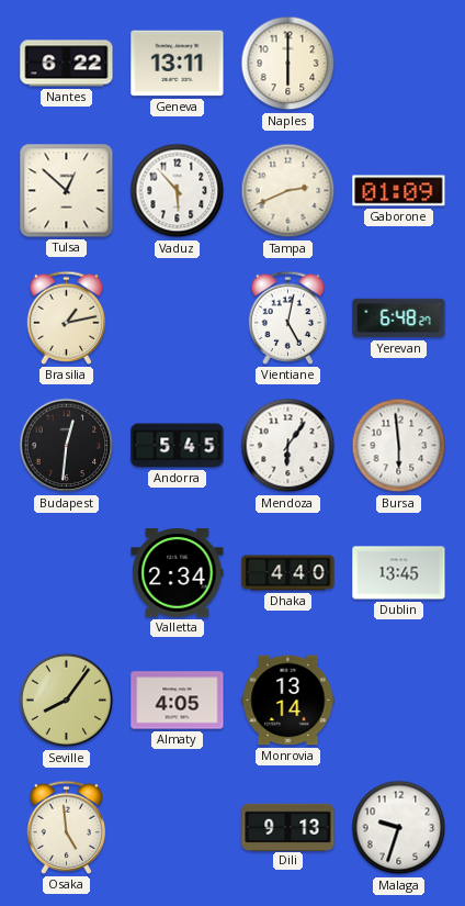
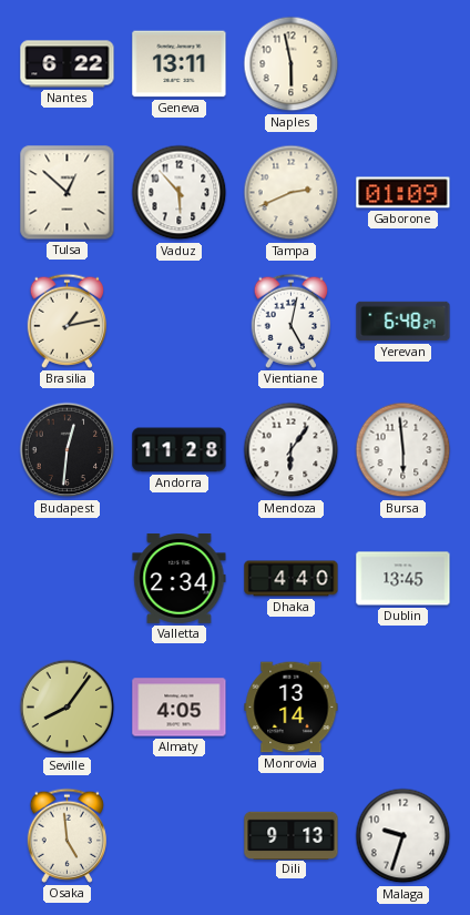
Naples: 6:00 -> 5:58 (292, 64)
Andorra: 5:45 -> 11:28 (180, 450)
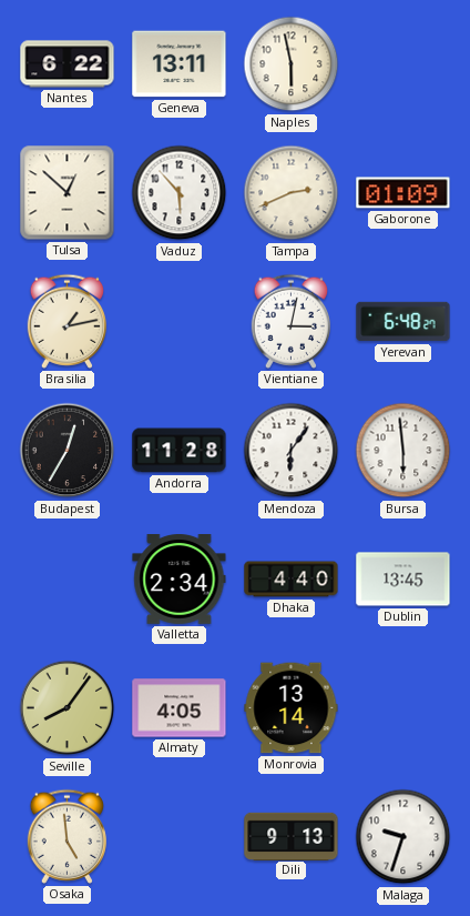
Vientiane: 5:02 -> 3:02 (292, 321)
Budapest: 12:31 -> 12:35 (68, 451)
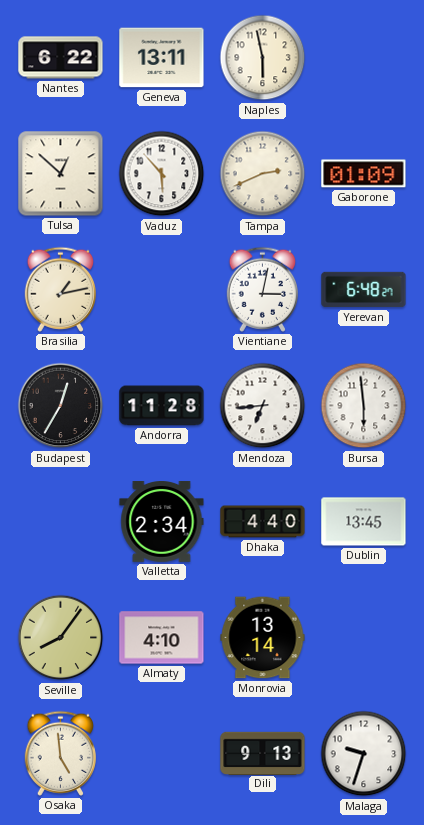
Mendoza: 6:06 -> 6:44 (263, 406)
Almaty: 4:05 -> 4:10 (162, 638)
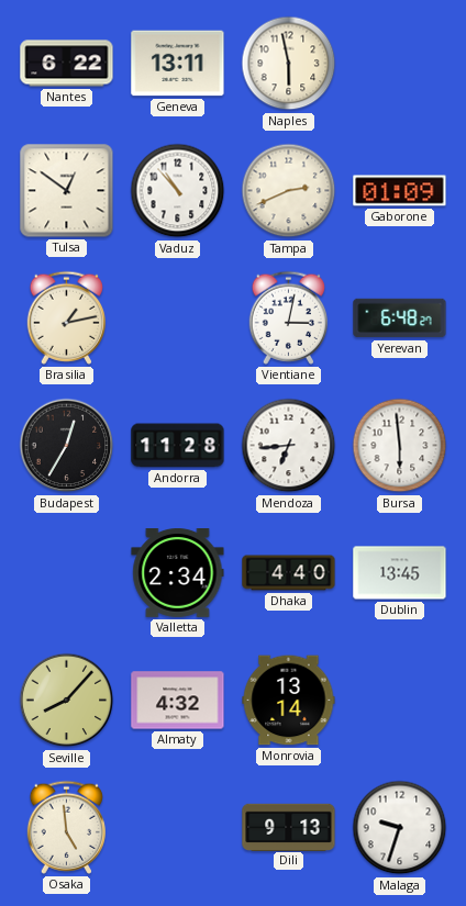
Tulsa: 12:52 -> 12:51 (67, 191)
Vaduz: 5:53 -> 10:53 (178, 191)
Seville: 8:06 -> 8:07 (67, 701)
Almaty: 4:10 -> 4:32 (178, 701)
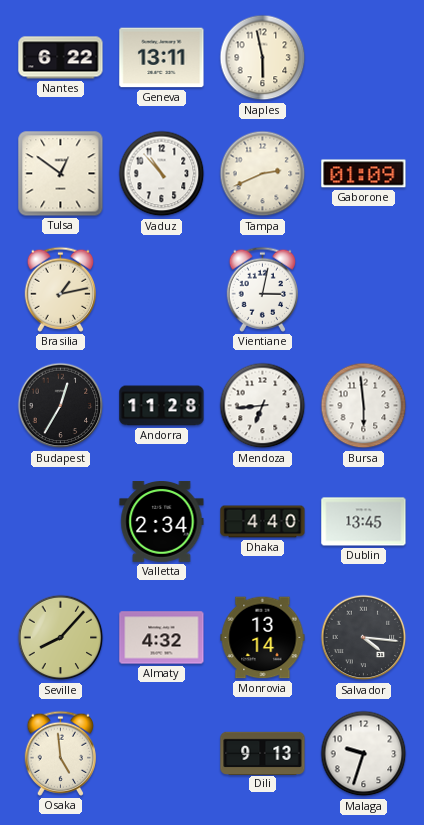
Yerevan: 6:48 -> none (400, 318)
Salvador: none -> 4:16 (364, 638)
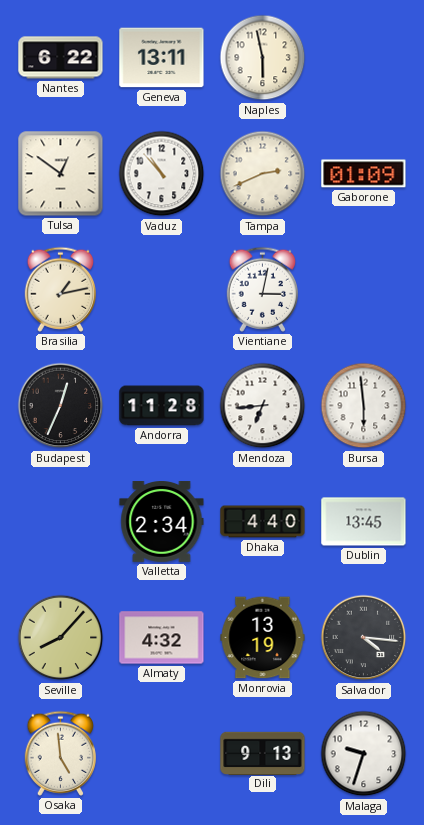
Budapest: 12:35 -> 12:34 (61, 406)
Monrovia: 13:14 -> 13:19 (263, 638)
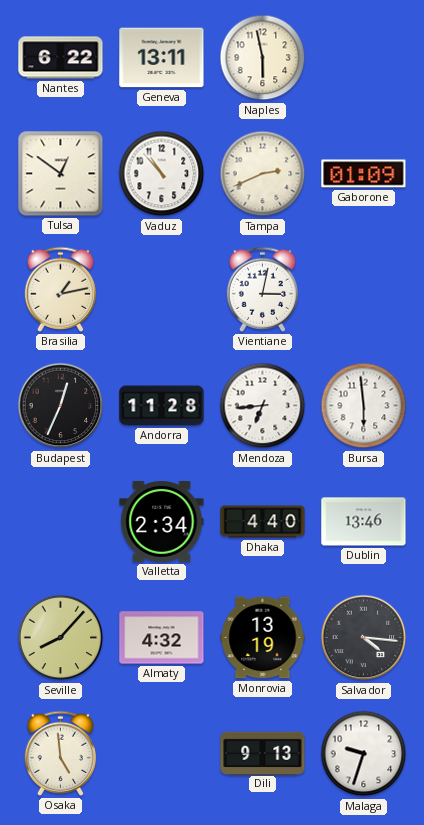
Dublin: 13:45 -> 13:46 (364, 522)
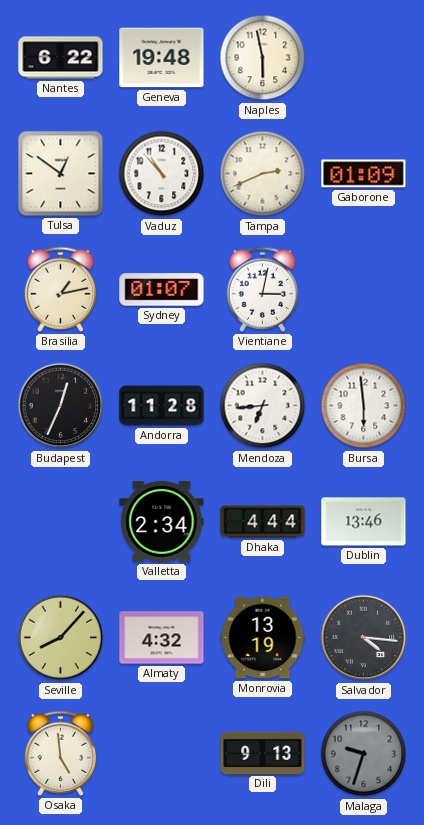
Geneva: 13:11 -> 19:48 (162, 58)
Sydney: none -> 01:07 (162, 290)
Dhaka: 4:40 -> 4:44 (263, 522)
Malaga dial: white -> grey (364, 754)
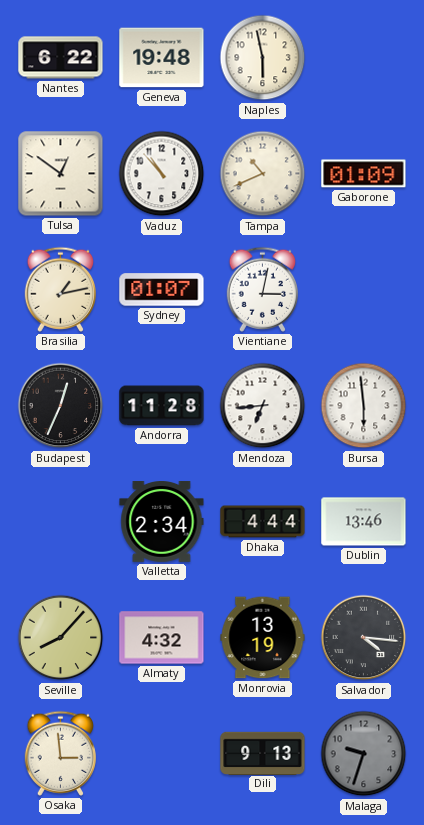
Tampa: 2:41 -> 10:41 (263, 174)
Osaka: 4:59 -> 2:59 (61, 753)
